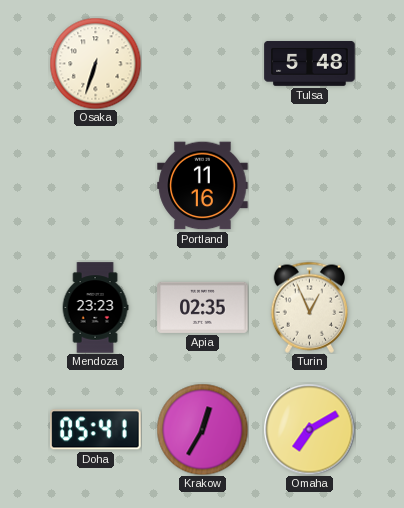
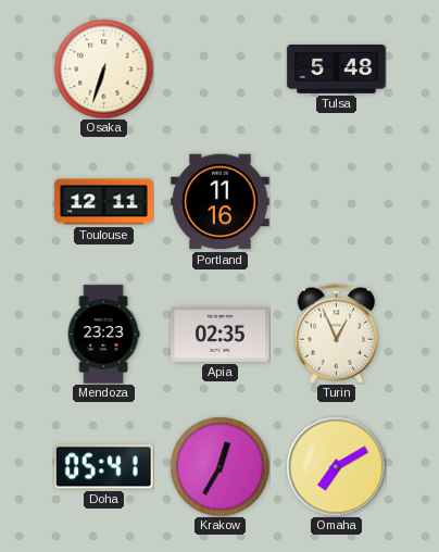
Toulouse: none -> 12:11 (104, 202)
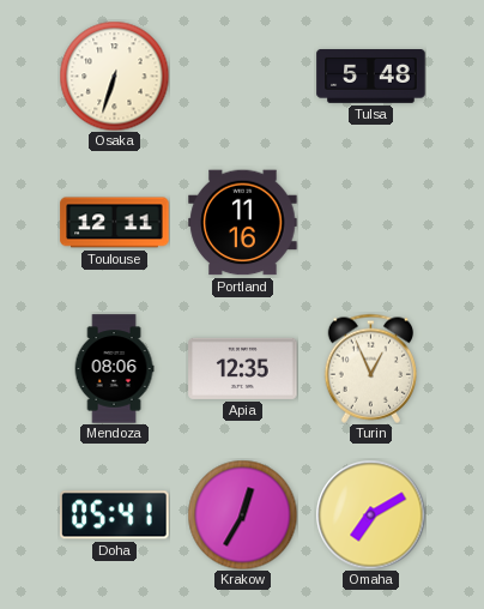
Mendoza: 23:23 -> 08:06 (114, 369)
Apia: 02:35 -> 12:35 (243, 368)
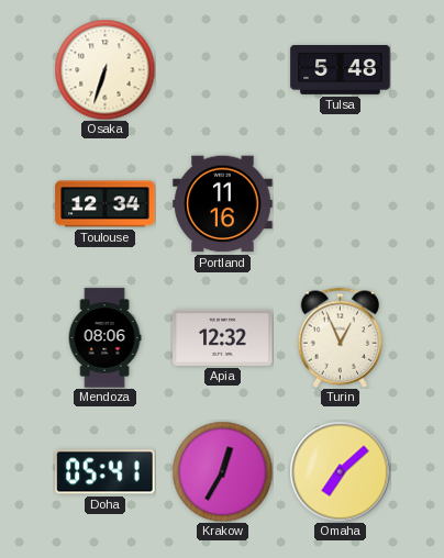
Toulouse: 12:11 -> 12:34 (106, 204)
Apia: 12:35 -> 12:32 (223, 337)
Omaha: 7:10 -> 7:08 (340, 471)
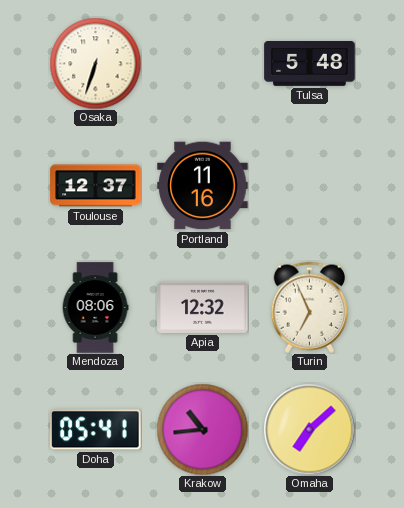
Toulouse: 12:34 -> 12:37 (96, 186)
Turin: 12:56 -> 6:56 (310, 307)
Krakow: 12:35 -> 10:44 (202, 429)
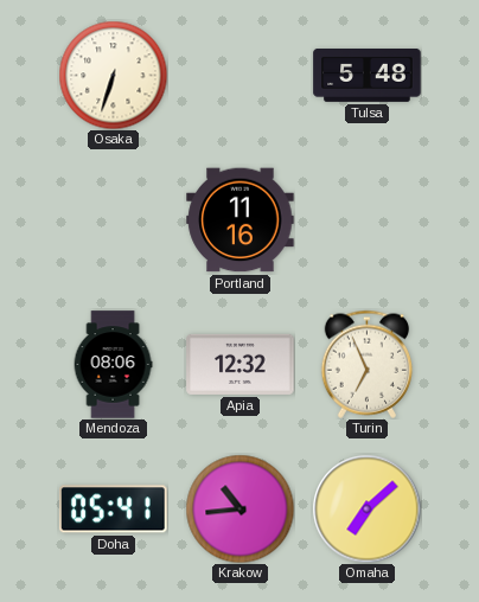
Toulouse: 12:37 -> none (96, 186)
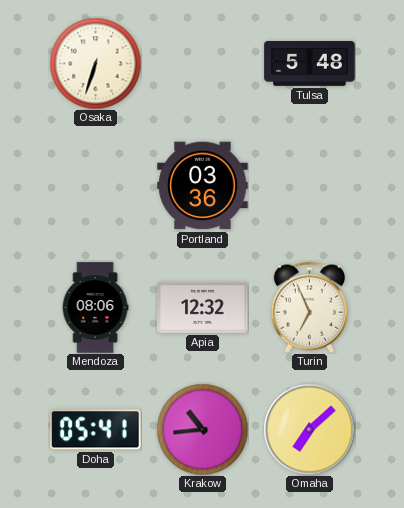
Portland: 11:16 -> 03:36 (203, 186)
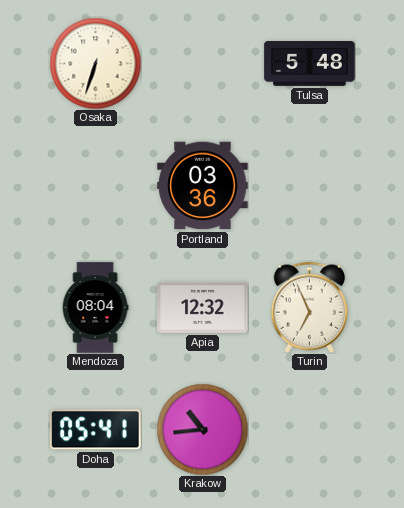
Mendoza: 08:06 -> 08:04 (95, 308)
Omaha: 7:08 -> none (309, 429)
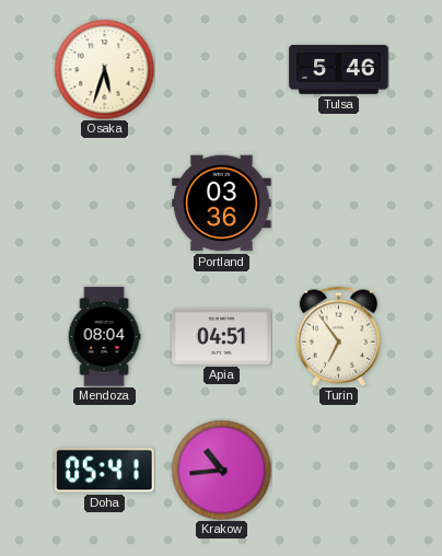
Osaka: 6:33 -> 5:33 (104, 69)
Tulsa: 5:48 -> 5:46 (339, 70)
Apia: 12:32 -> 04:51 (222, 336)
Turin: 6:56 -> 6:54 (339, 336)
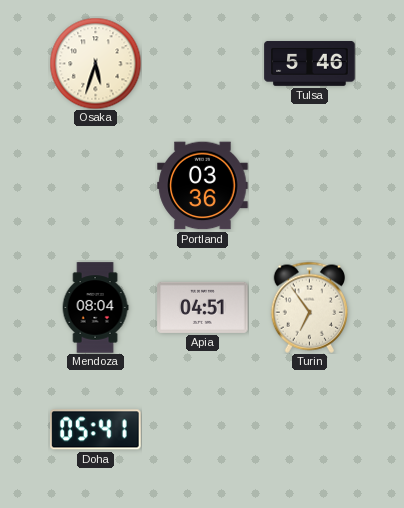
Krakow: 10:44 -> none (221, 470)
